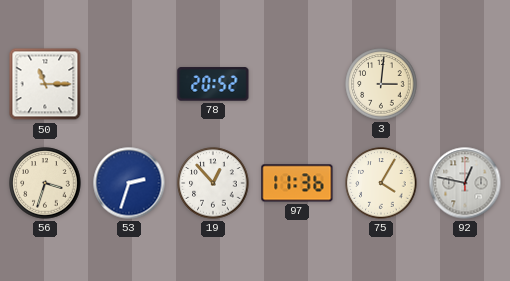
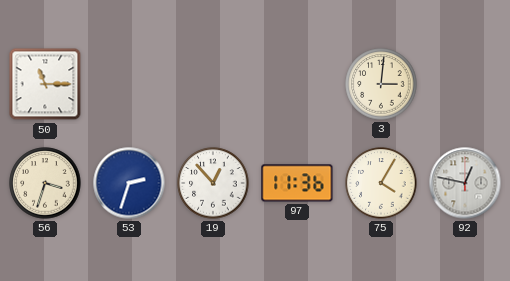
78: 20:52 -> none (213, 84)
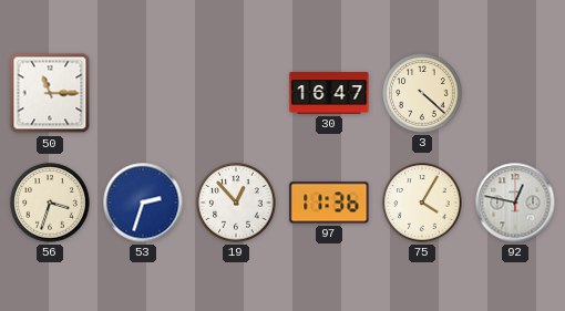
30: none -> 16:47 (329, 93)
3: 3:01 -> 4:22 (422, 93)
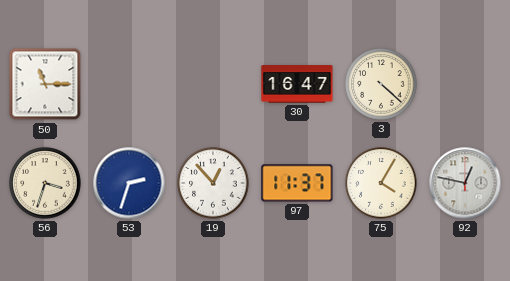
97: 11:36 -> 11:37 (297, 183)
